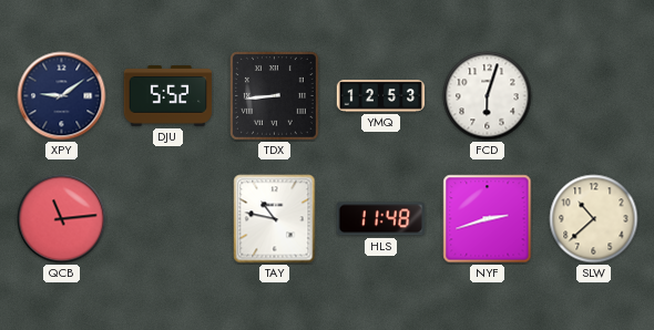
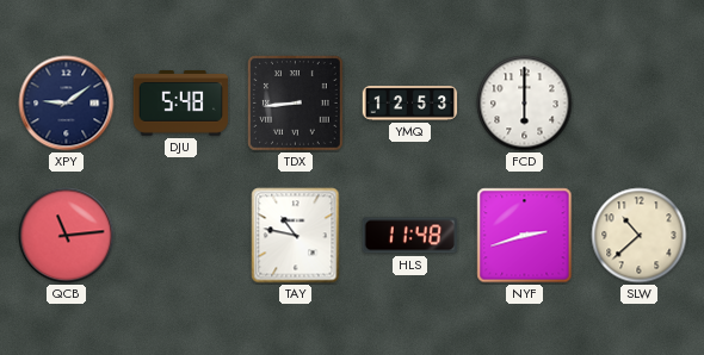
DJU: 5:52 -> 5:48 (180, 104)
FCD: 6:03 -> 6:00 (525, 104)
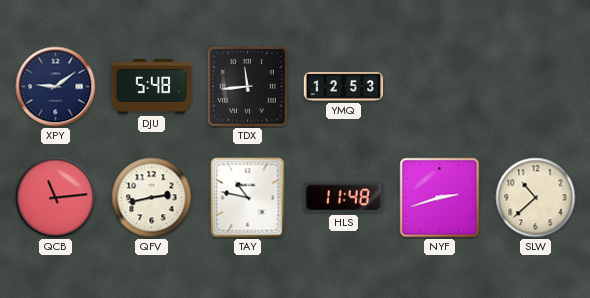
TDX: 8:44 -> 11:44 (248, 87)
FCD: 6:00 -> none (525, 104)
QFV: none -> 2:43 (152, 198)
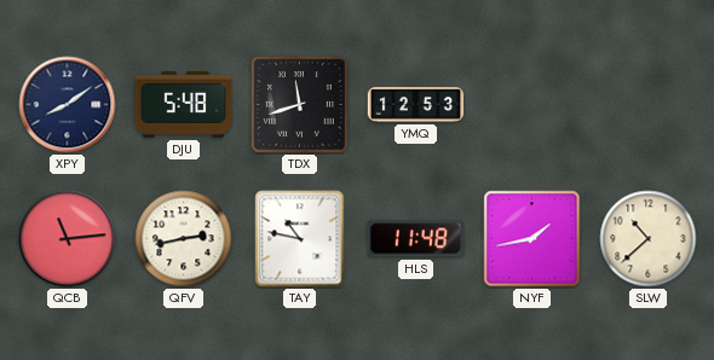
XPY: 9:09 -> 8:09 (68, 105)
TDX: 11:44 -> 11:42 (300, 105)
NYF: 2:42 -> 1:43 (532, 239)
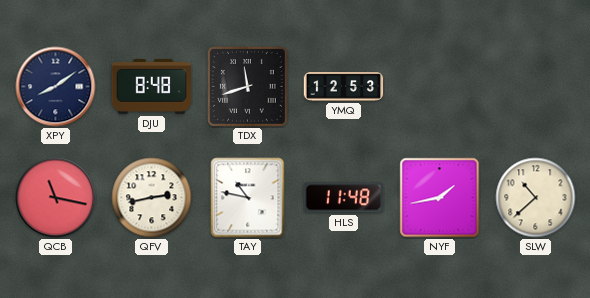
DJU: 5:48 -> 8:48 (151, 87)
QCB: 11:14 -> 11:17 (56, 198)
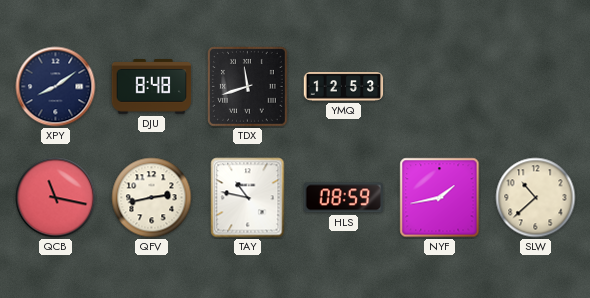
HLS: 11:48 -> 08:59 (343, 198)
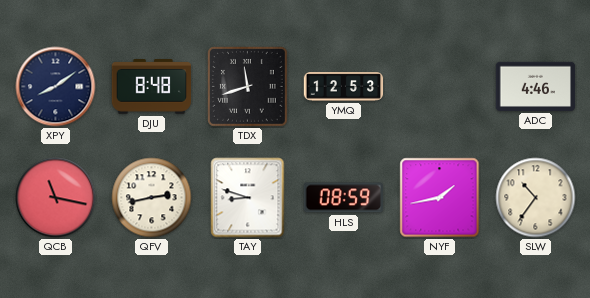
ADC: none -> 4:46 (536, 86)
TAY: 10:47 -> 8:48 (248, 198)
SLW: 10:38 -> 10:36 (536, 198)
